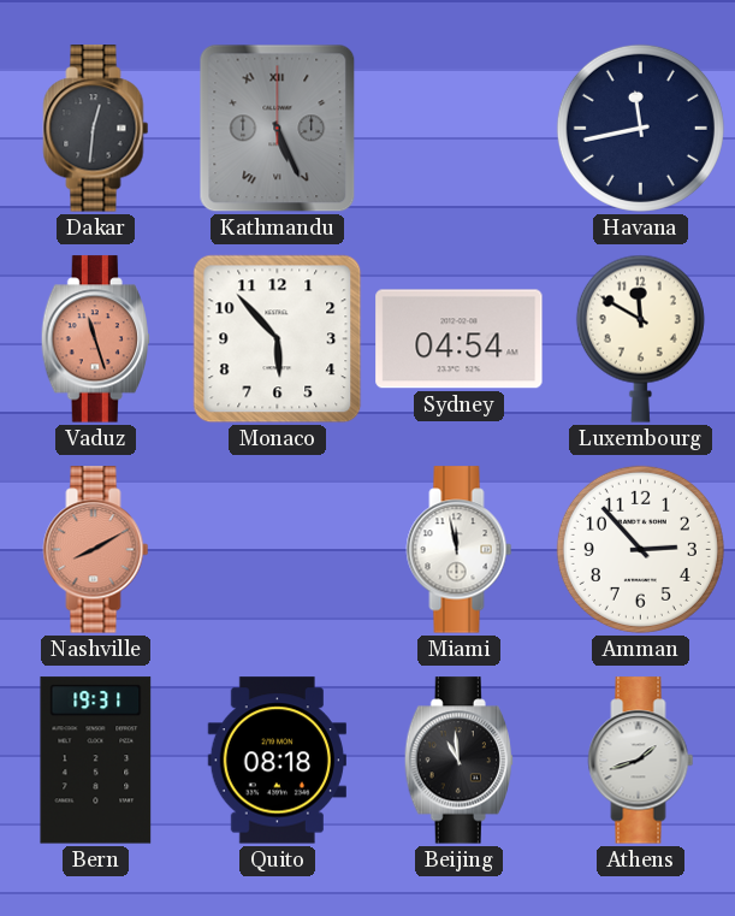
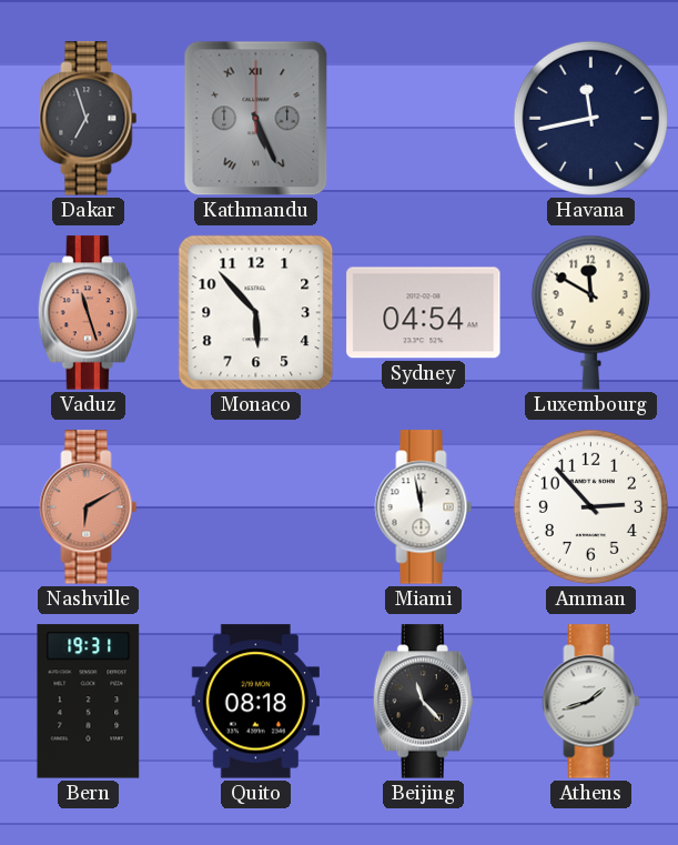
Dakar: 12:31 -> 6:57 (89, 119)
Nashville: 8:10 -> 6:10 (89, 507)
Beijing: 10:59 -> 11:23 (423, 702)
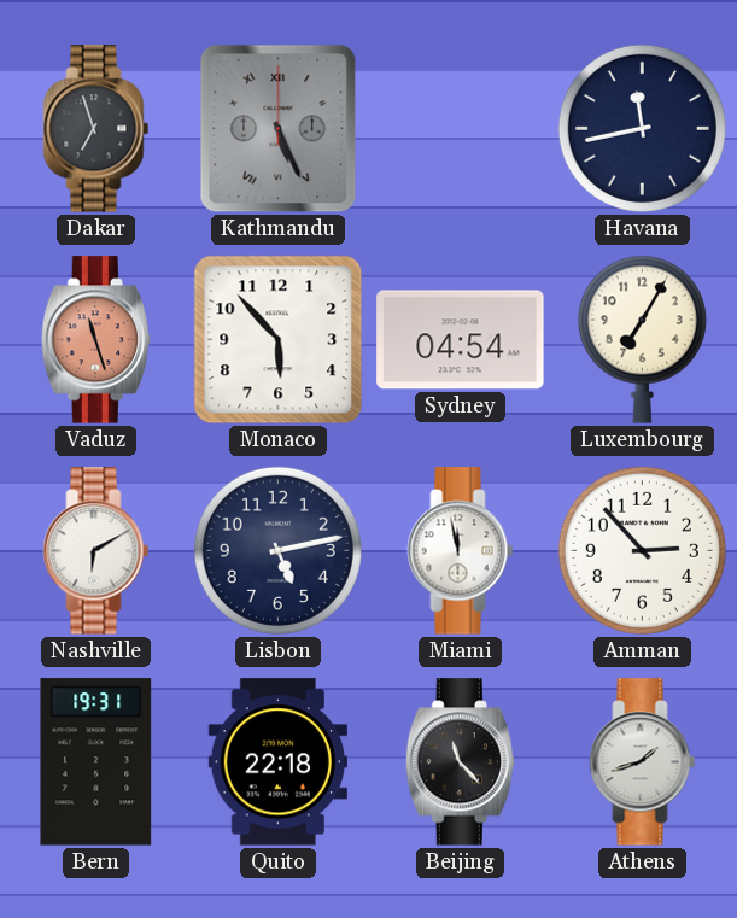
Luxembourg: 11:50 -> 7:05 (642, 339)
Nashville dial: salmon -> white (96, 551)
Lisbon: none -> 5:13 (277, 550)
Quito: 08:18 -> 22:18 (277, 762)
